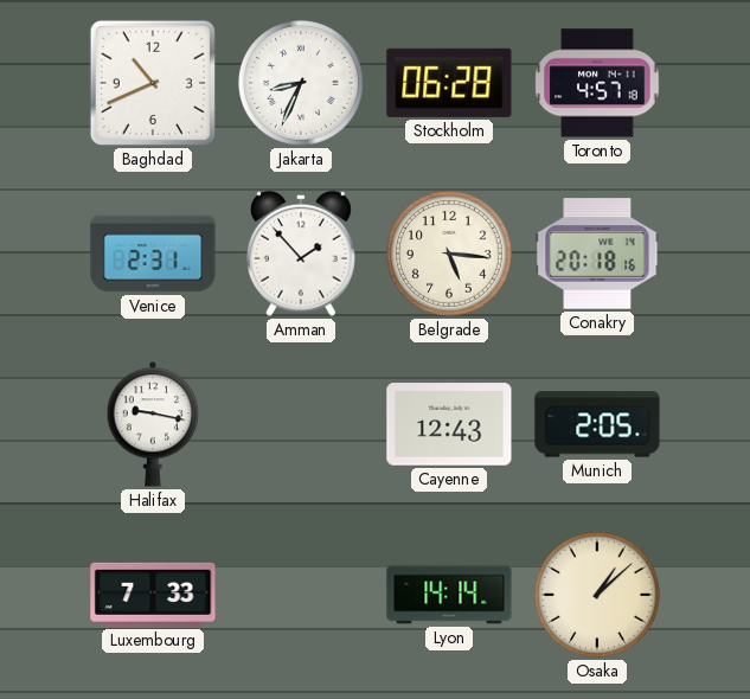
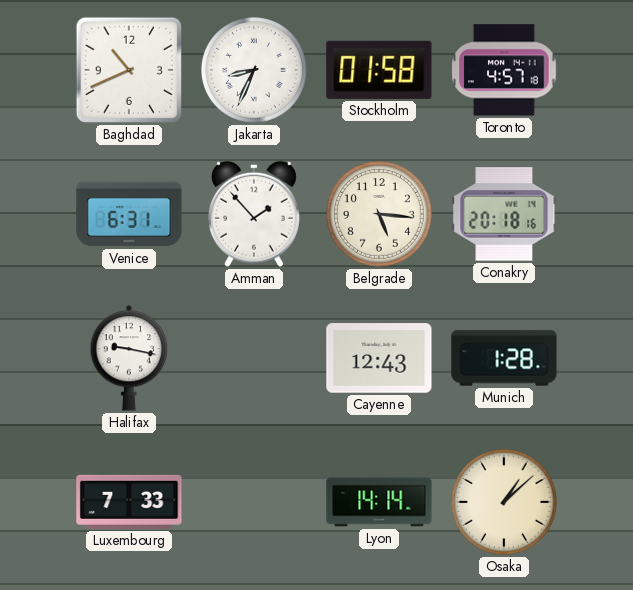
Stockholm: 06:28 -> 01:58 (379, 70)
Venice: 2:31 -> 6:31 (129, 214)
Munich: 2:05 -> 1:28 (504, 358)
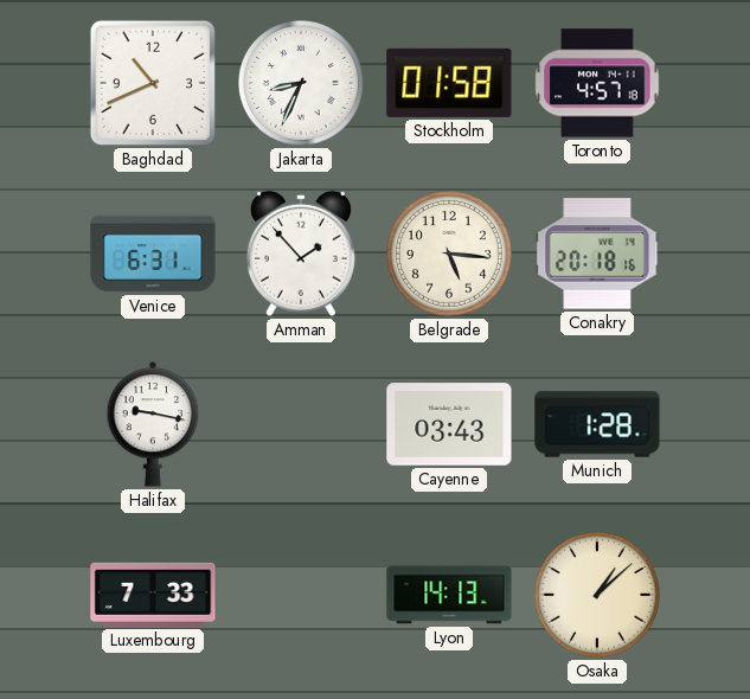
Cayenne: 12:43 -> 03:43 (449, 424)
Lyon: 14:14 -> 14:13 (449, 595)
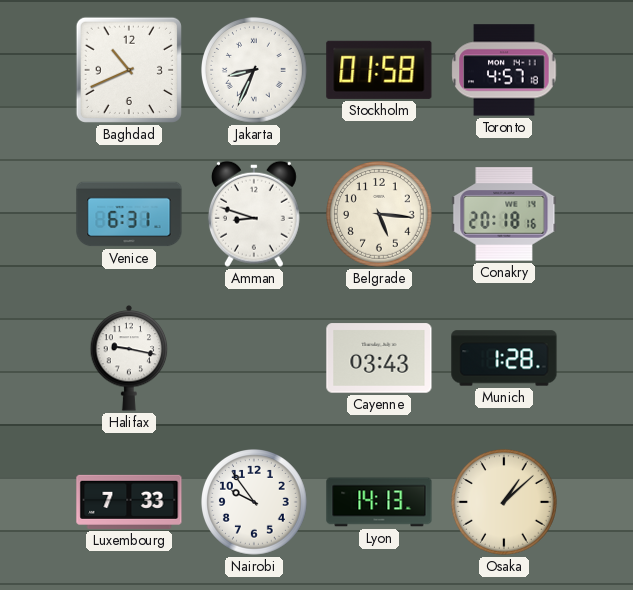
Amman: 1:53 -> 8:48 (254, 214)
Nairobi: none -> 9:54 (255, 503)
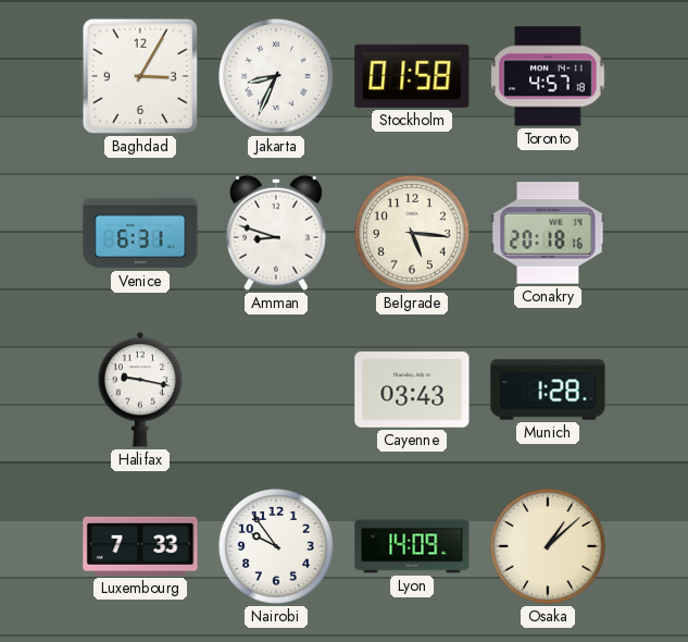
Baghdad: 10:41 -> 3:05 (140, 76)
Lyon: 14:13 -> 14:09 (412, 546)
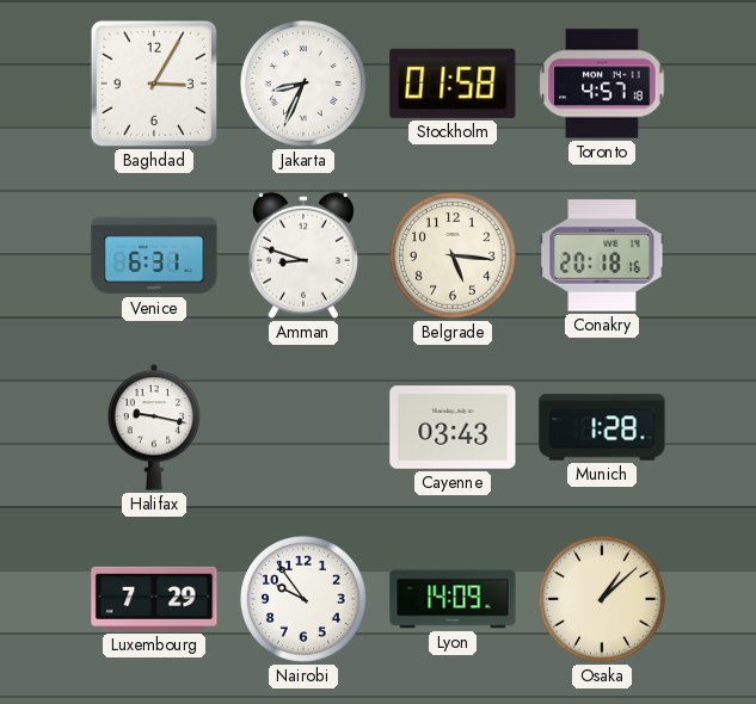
Luxembourg: 7:33 -> 7:29 (154, 599)
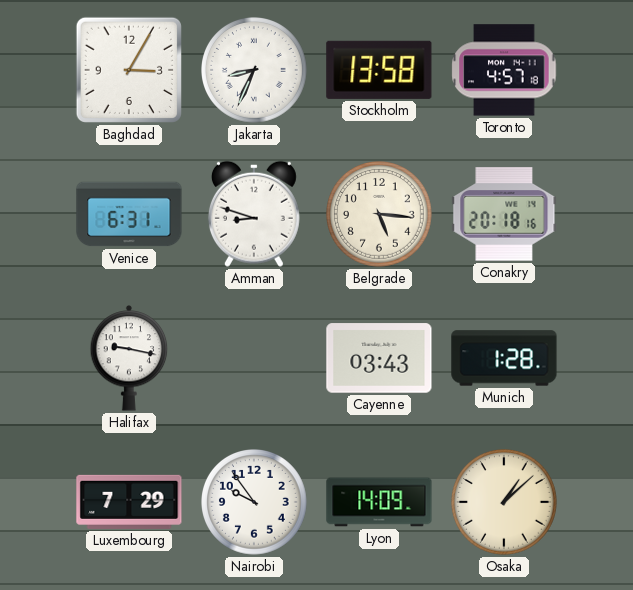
Stockholm: 01:58 -> 13:58 (379, 70)
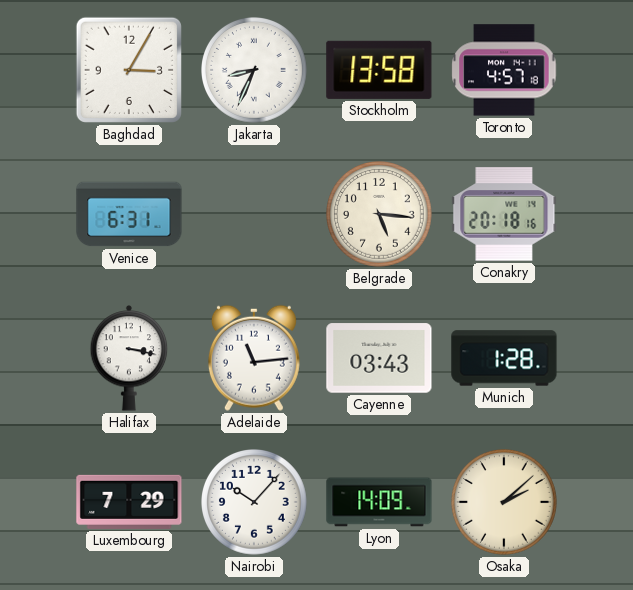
Amman: 8:48 -> none (254, 214)
Halifax: 9:17 -> 3:17 (129, 358)
Adelaide: none -> 11:14 (254, 358)
Nairobi: 9:54 -> 10:07 (255, 503)
Osaka: 1:08 -> 2:08 (505, 503)
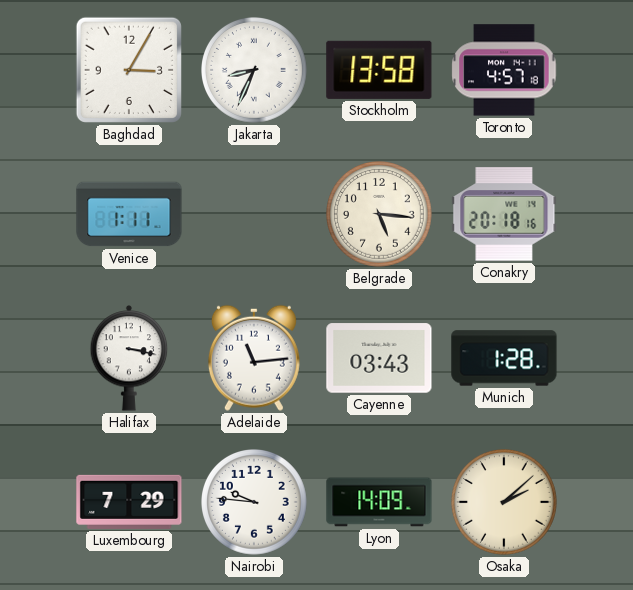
Venice: 6:31 -> 1:11 (129, 214)
Nairobi: 10:07 -> 9:46 (255, 503)
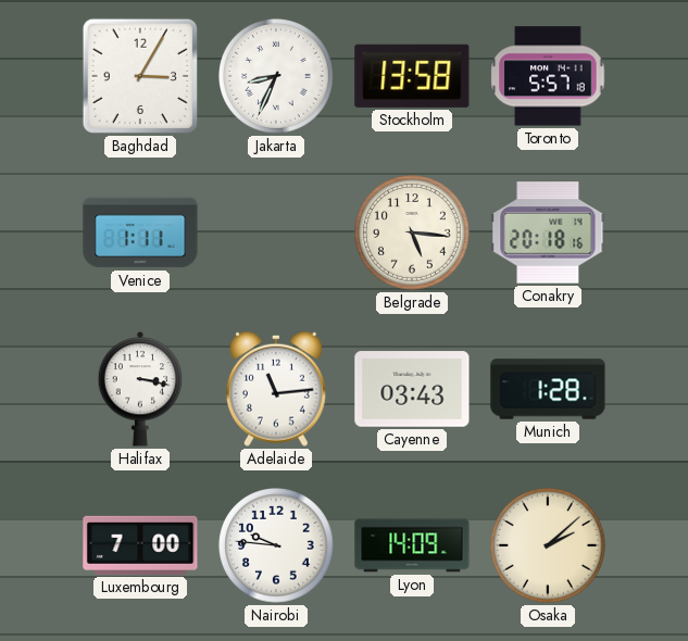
Toronto: 4:57 -> 5:57 (548, 76)
Luxembourg: 7:29 -> 7:00 (140, 545)
